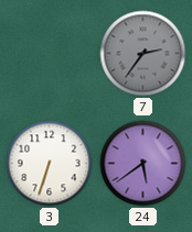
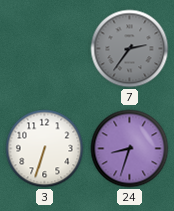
24: 5:39 -> 8:33 (130, 149)
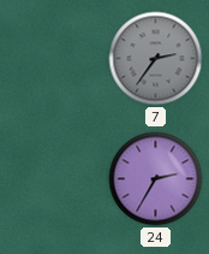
3: 6:33 -> none (45, 149)
24: 8:33 -> 2:35 (156, 179)
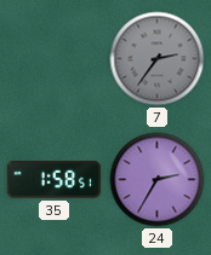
35: none -> 1:58 (53, 180)
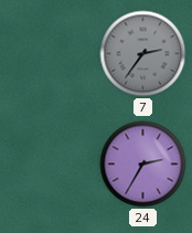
35: 1:58 -> none (53, 180)
